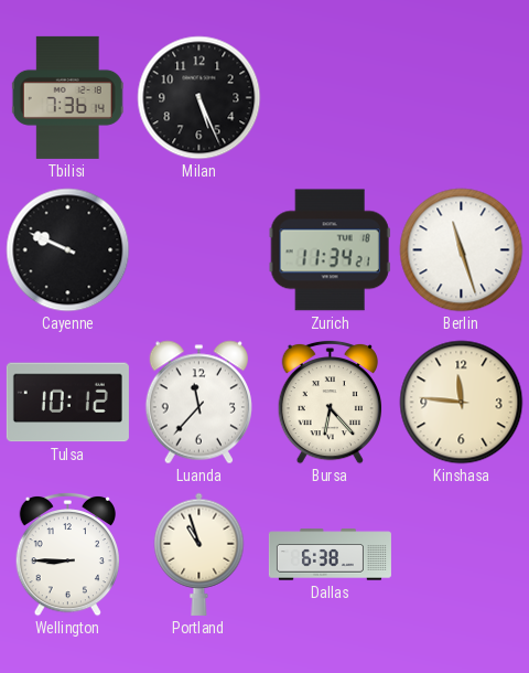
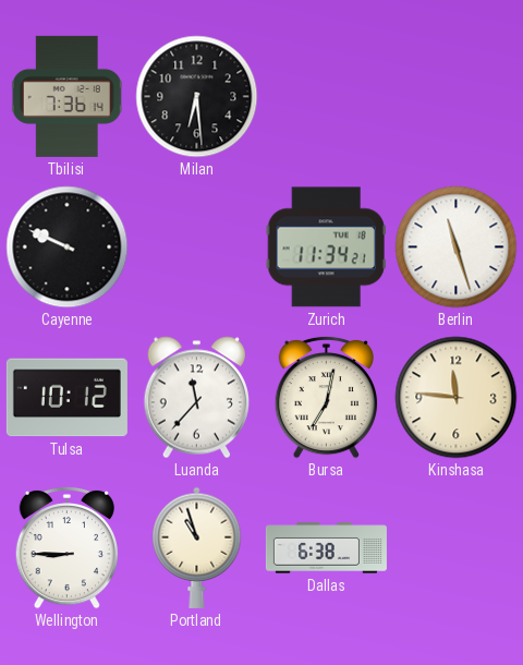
Milan: 5:26 -> 6:29 (197, 97)
Bursa: 6:23 -> 7:02 (326, 397)
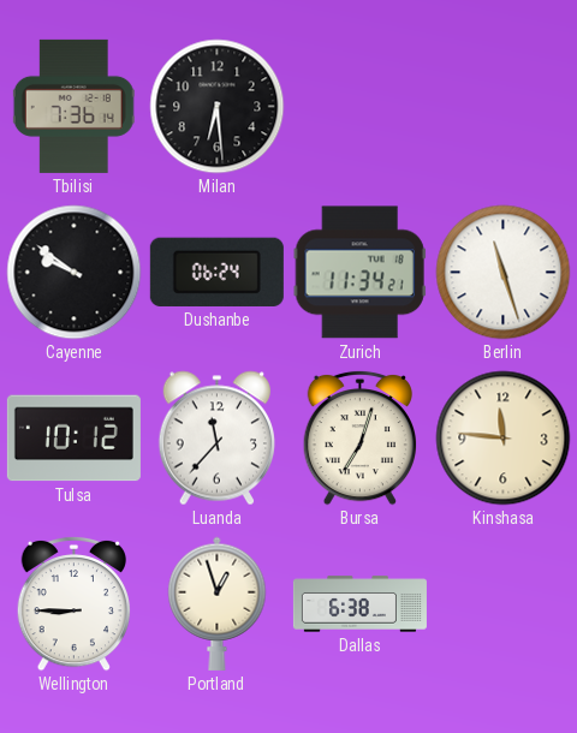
Cayenne: 9:49 -> 9:51 (75, 273)
Dushanbe: none -> 06:24 (216, 272)
Bursa: 7:02 -> 7:03 (359, 437)
Portland: 10:57 -> 12:57 (218, 603)
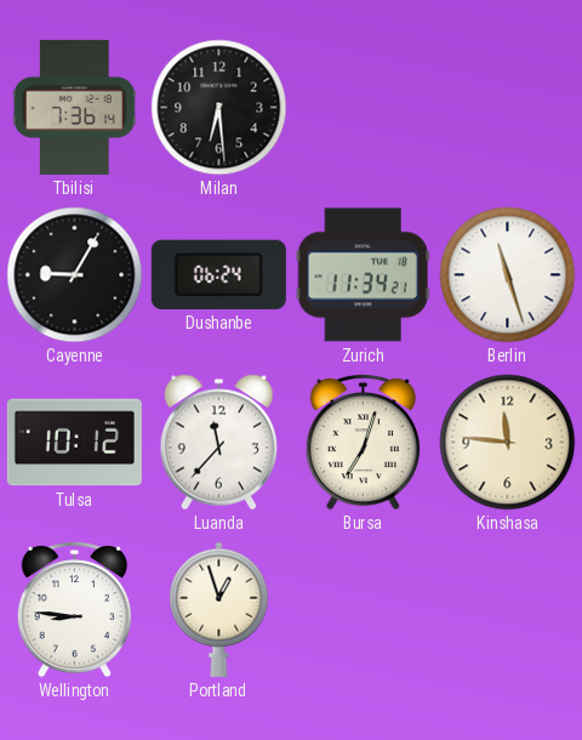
Cayenne: 9:51 -> 9:05 (75, 275)
Wellington: 8:45 -> 8:46 (74, 609)
Dallas: 6:38 -> none (359, 604)
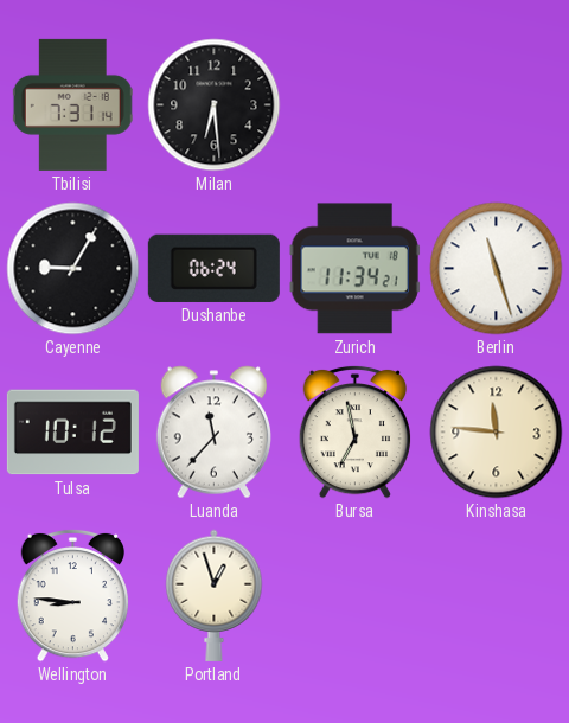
Tbilisi: 7:36 -> 7:31 (72, 104)
Bursa: 7:03 -> 6:58 (354, 431)
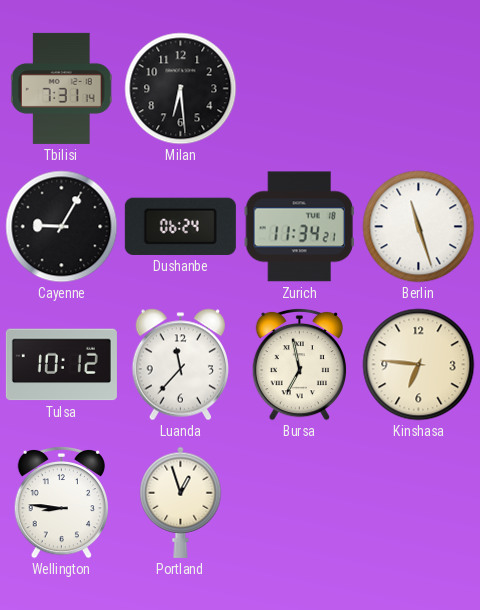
Kinshasa: 11:46 -> 6:46 (419, 365)
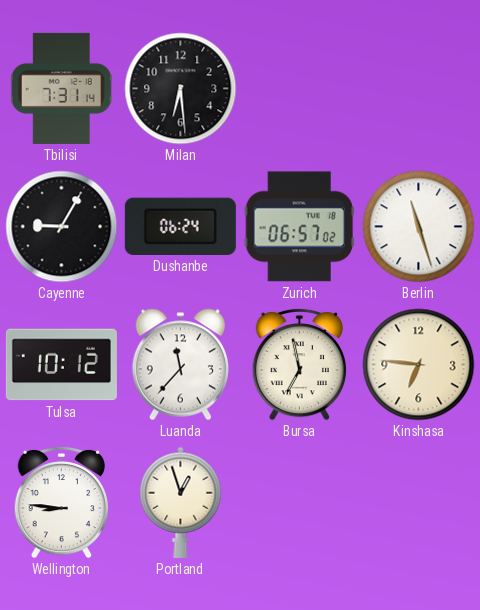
Zurich: 11:34 -> 06:57 (299, 227)
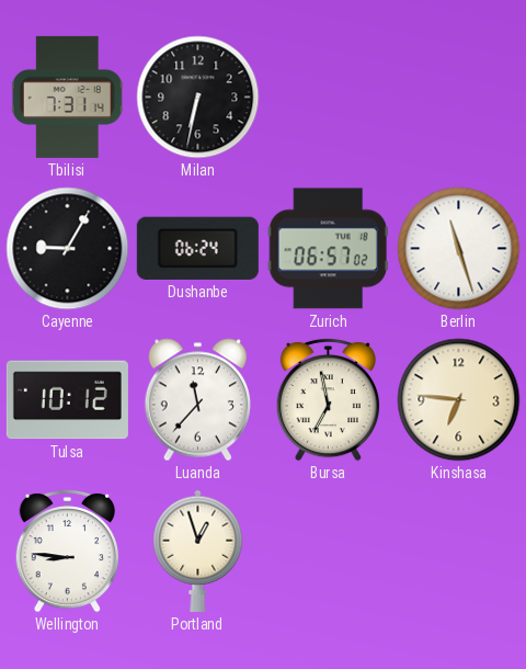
Milan: 6:29 -> 6:32 (198, 98)
